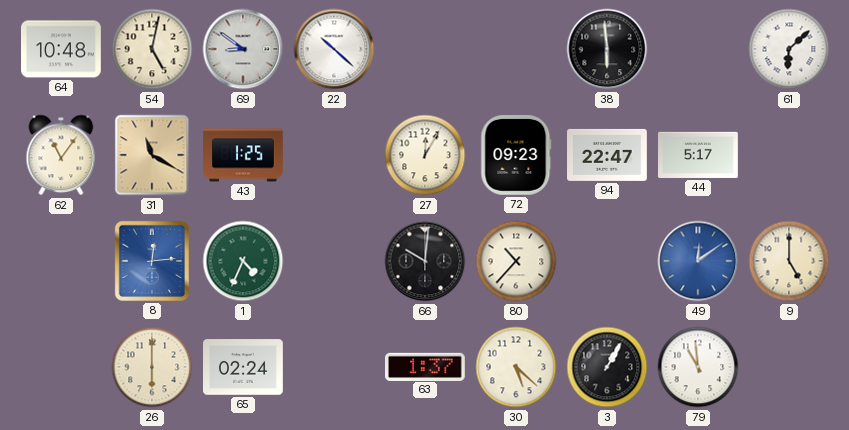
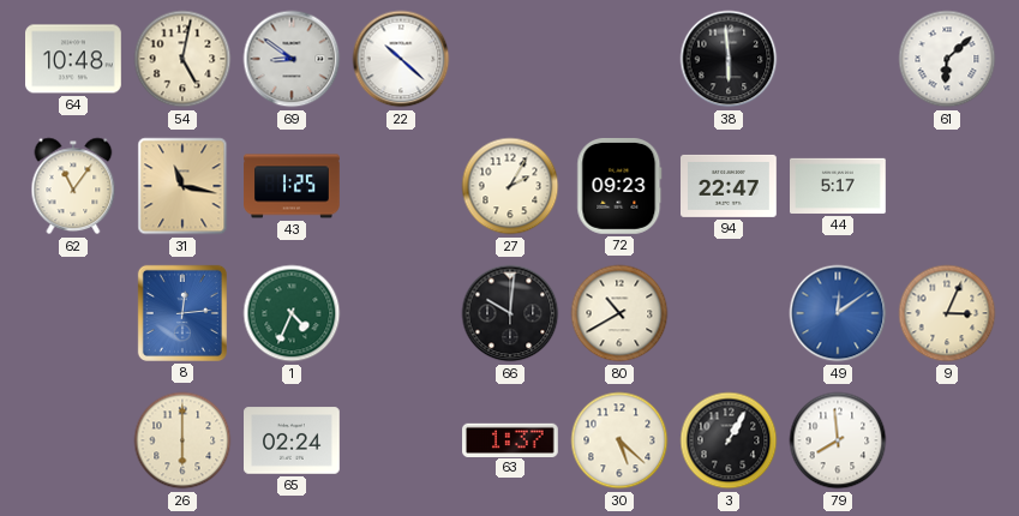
31: 11:20 -> 11:17 (182, 186)
27: 12:05 -> 2:05 (510, 186)
80: 10:37 -> 10:40 (619, 313)
9: 5:00 -> 3:04 (947, 313)
79: 10:59 -> 7:59 (838, 440)
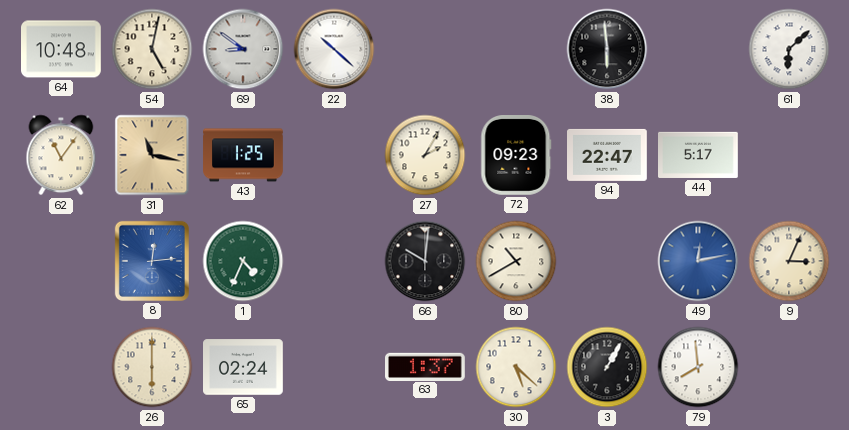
49: 12:09 -> 12:13 (698, 261)
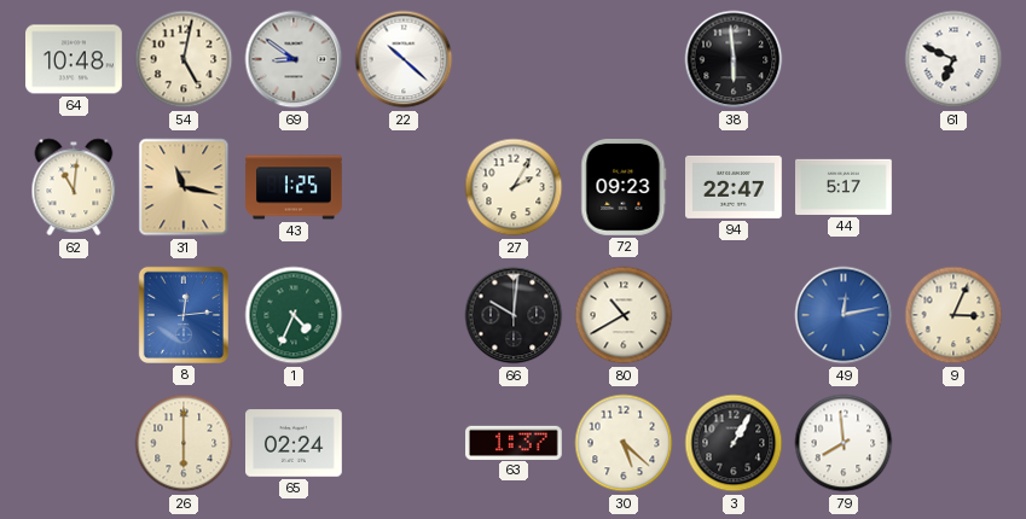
61: 6:08 -> 6:49 (953, 59)
62: 11:06 -> 11:01 (74, 187)
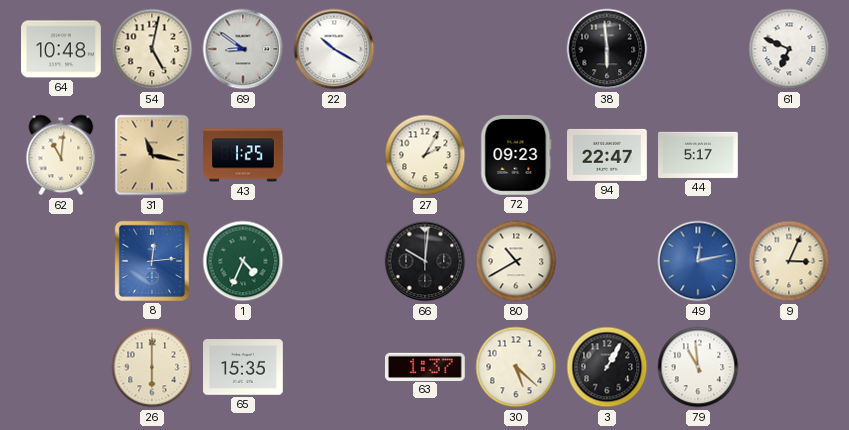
22: 10:22 -> 10:20 (334, 49)
65: 02:24 -> 15:35 (244, 367)
79: 7:59 -> 10:59 (698, 367)
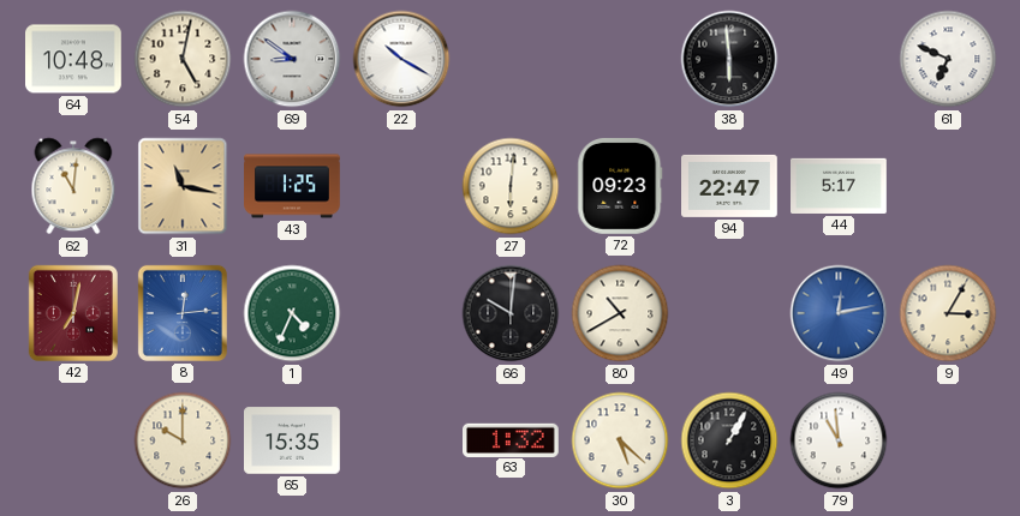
27: 2:05 -> 6:01 (511, 186)
42: none -> 7:02 (73, 313)
9: 3:04 -> 3:05 (948, 313)
26: 6:00 -> 10:00 (183, 440)
63: 1:37 -> 1:32 (512, 439)
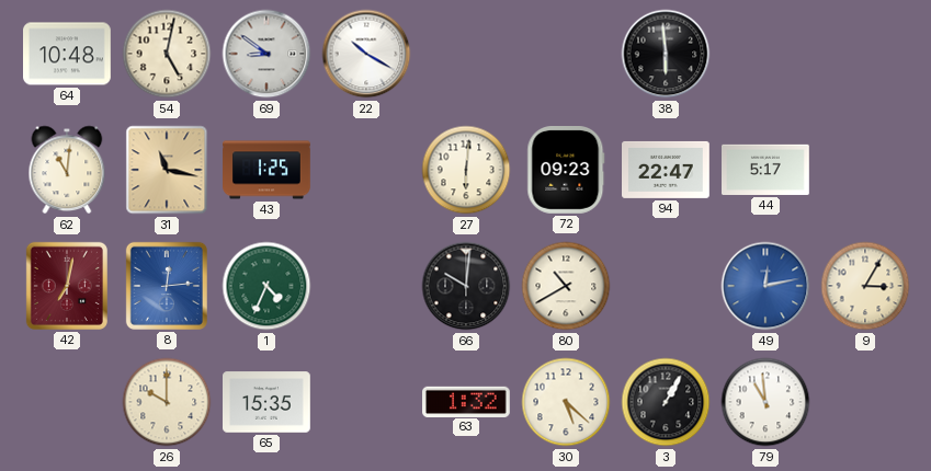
61: 6:49 -> none (948, 59)
